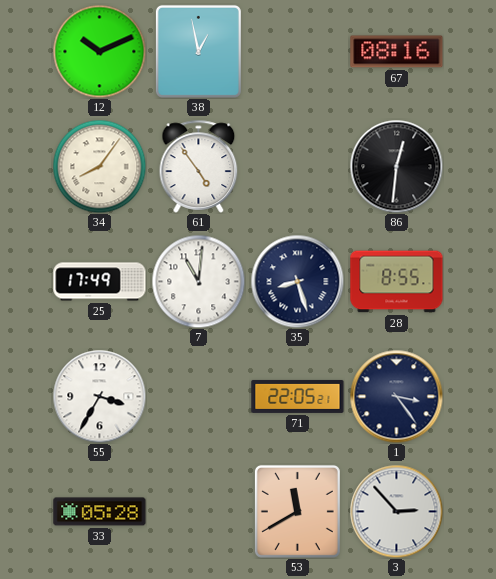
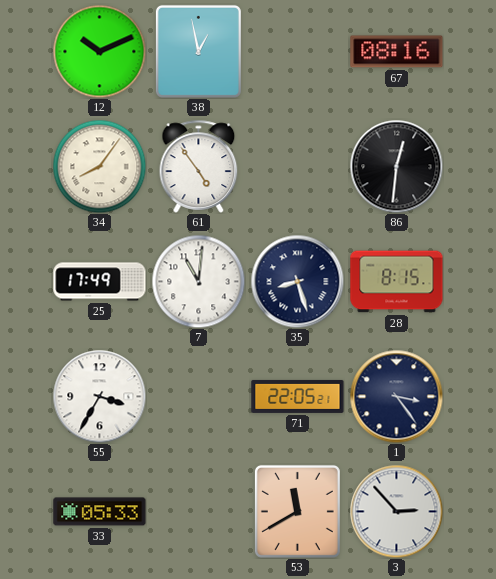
28: 8:55 -> 8:15 (397, 282)
33: 05:28 -> 05:33 (100, 512)
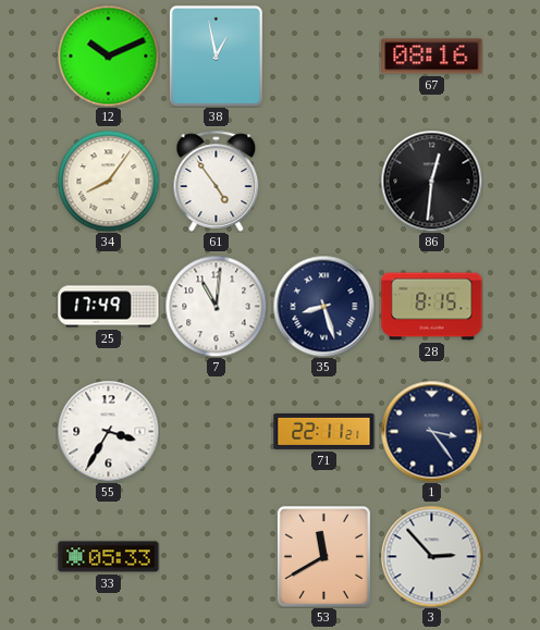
71: 22:05 -> 22:11 (324, 431)
